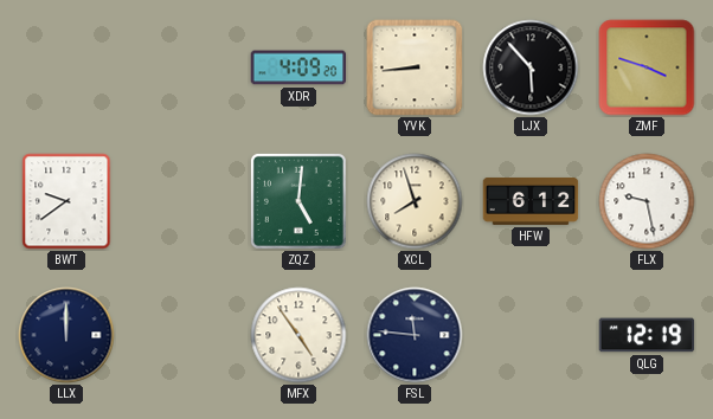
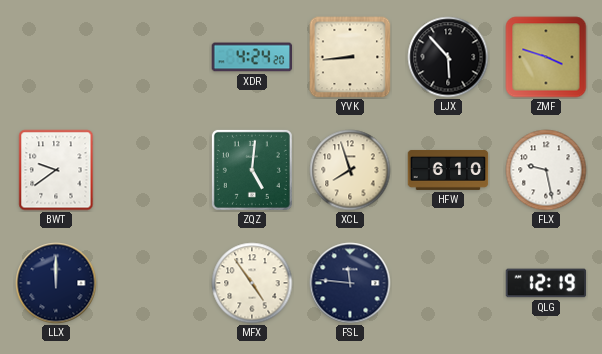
XDR: 4:09 -> 4:24 (252, 57)
HFW: 6:12 -> 6:10 (448, 170)
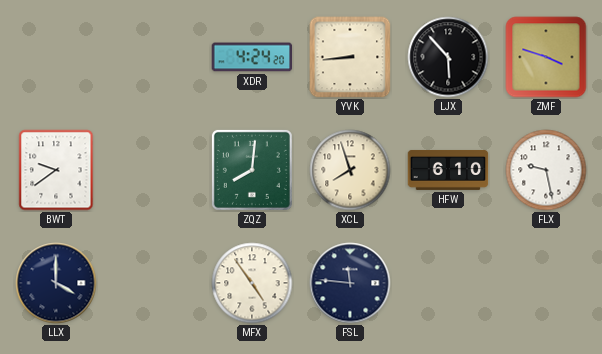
ZQZ: 5:01 -> 8:01 (252, 170)
LLX: 12:00 -> 4:00 (56, 283)
QLG: 12:19 -> none (546, 283)
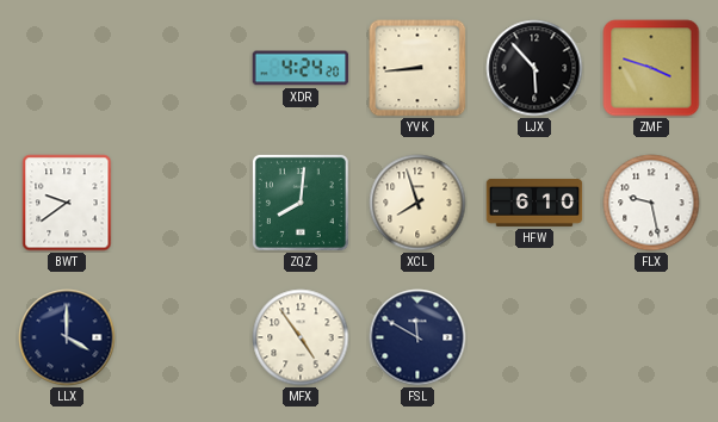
FSL: 11:46 -> 11:50 (417, 337)
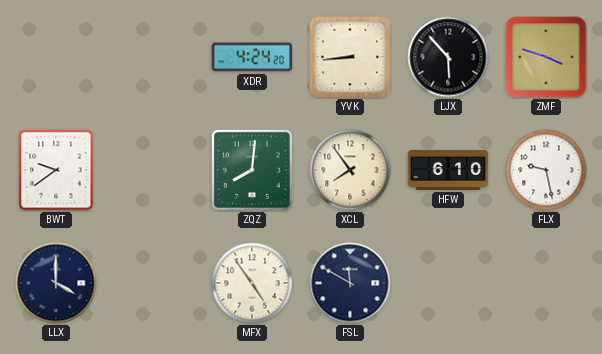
XCL: 7:57 -> 7:54 (350, 170)
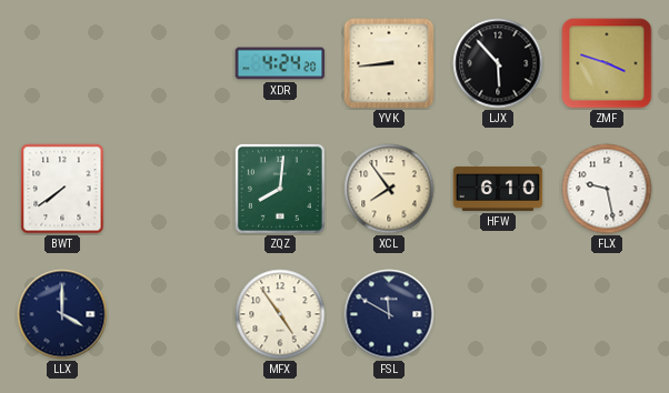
BWT: 9:39 -> 7:39 (62, 189)
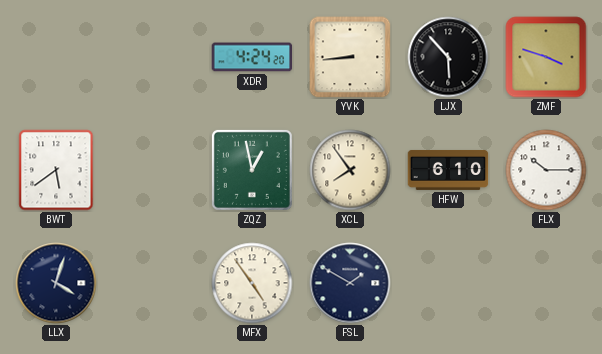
BWT: 7:39 -> 5:39 (56, 170)
ZQZ: 8:01 -> 12:58 (252, 170)
FLX: 9:28 -> 10:15 (546, 170)
LLX: 4:00 -> 4:03 (56, 283)
FSL: 11:50 -> 1:50 (350, 283)
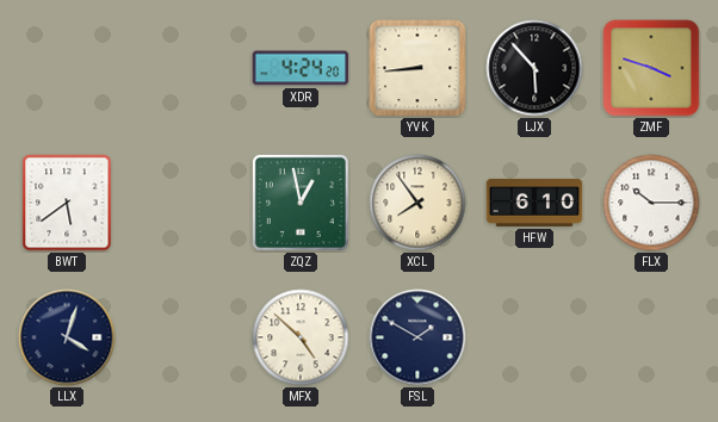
MFX: 4:54 -> 4:52 (301, 337)
